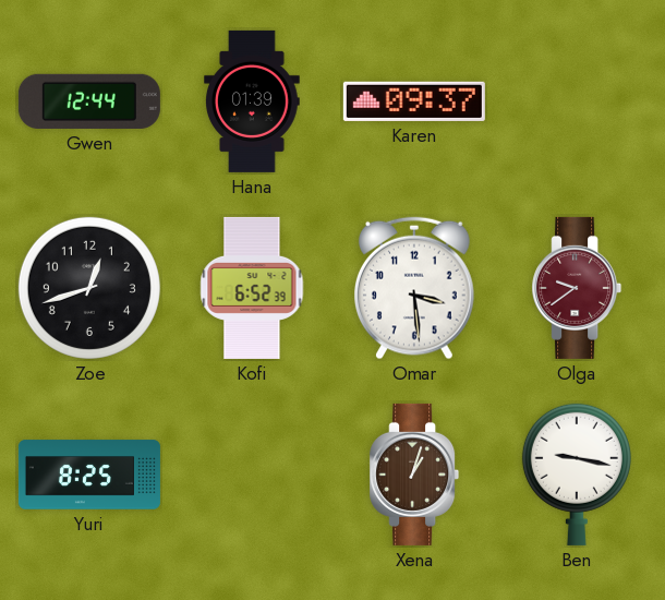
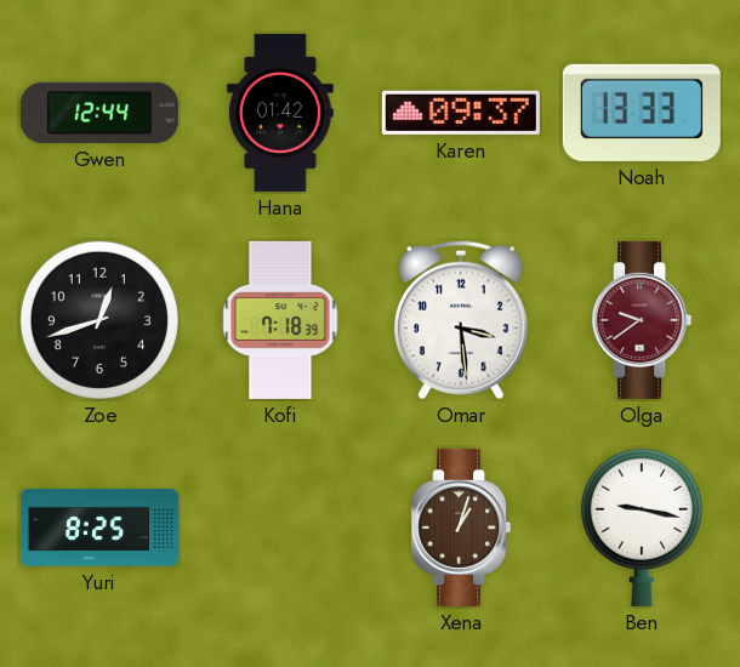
Hana: 01:39 -> 01:42 (281, 113)
Noah: none -> 13:33 (642, 113)
Kofi: 6:52 -> 7:18 (280, 320)
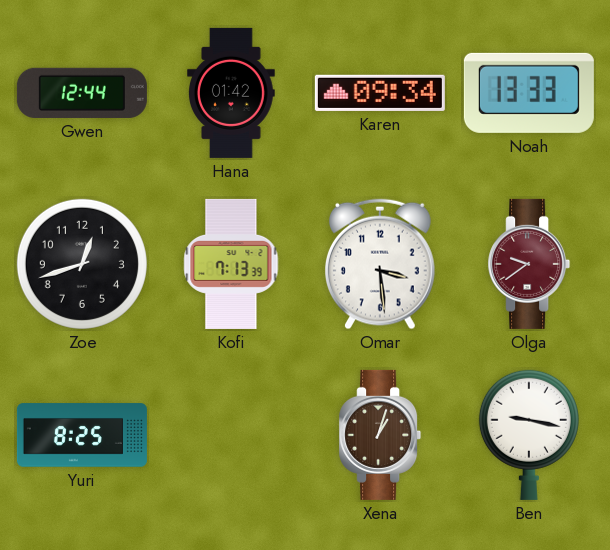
Karen: 09:37 -> 09:34 (380, 93)
Kofi: 7:18 -> 7:13 (231, 264)
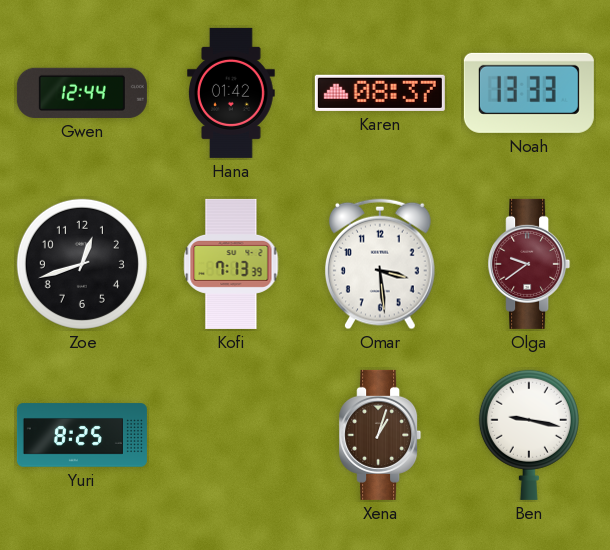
Karen: 09:34 -> 08:37 (380, 93)
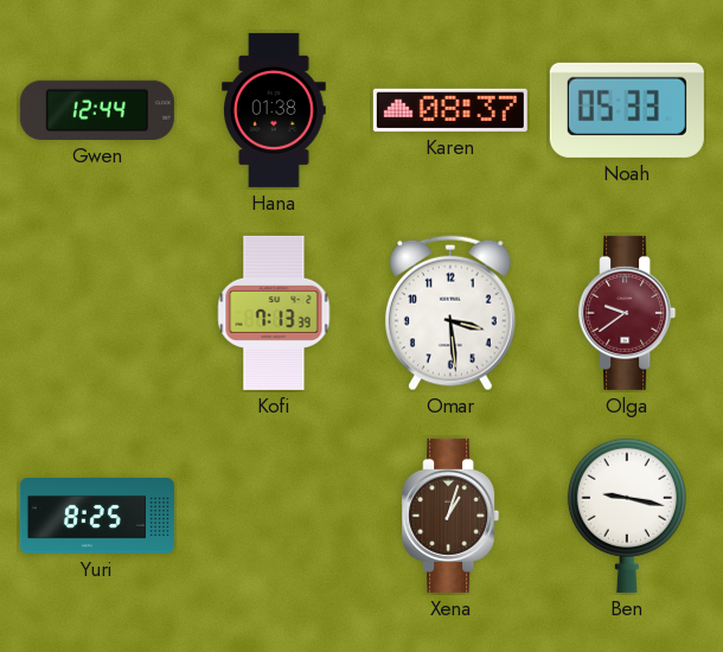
Hana: 01:42 -> 01:38 (275, 110)
Noah: 13:33 -> 05:33 (627, 110)
Zoe: 12:42 -> none (82, 264)
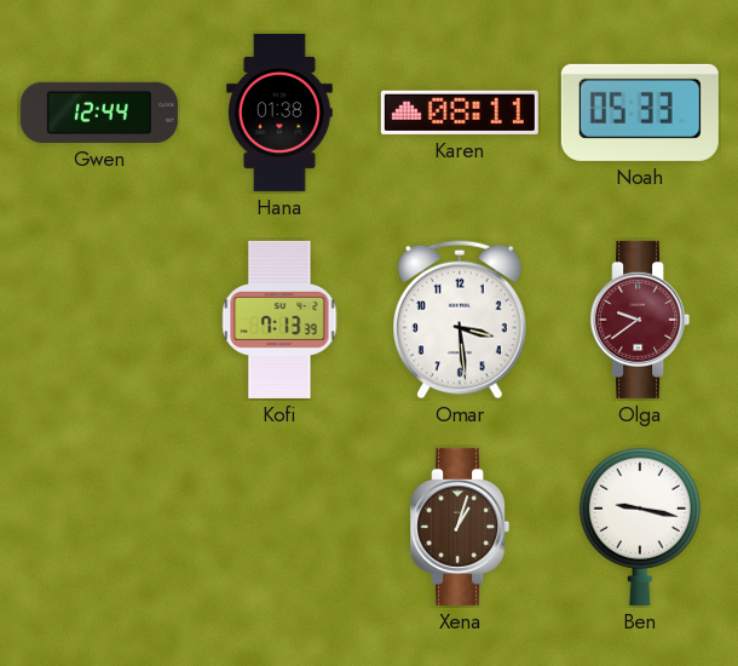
Karen: 08:37 -> 08:11 (460, 113)
Yuri: 8:25 -> none (97, 516)
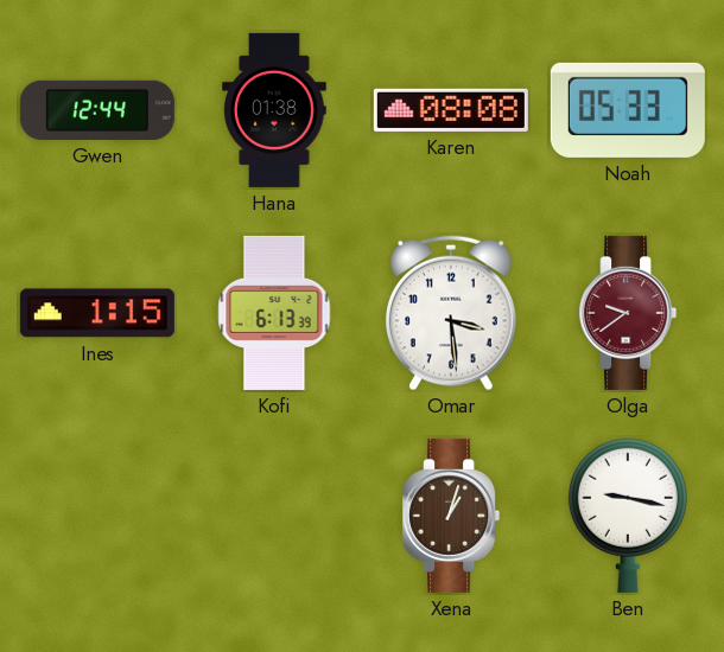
Karen: 08:11 -> 08:08 (451, 110)
Ines: none -> 1:15 (97, 313)
Kofi: 7:13 -> 6:13 (274, 313)
